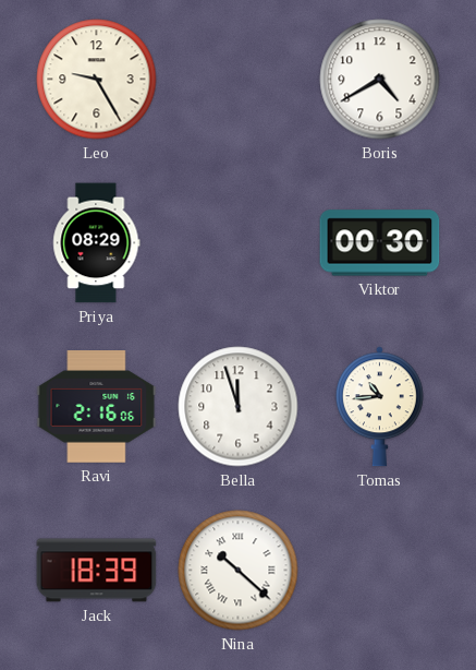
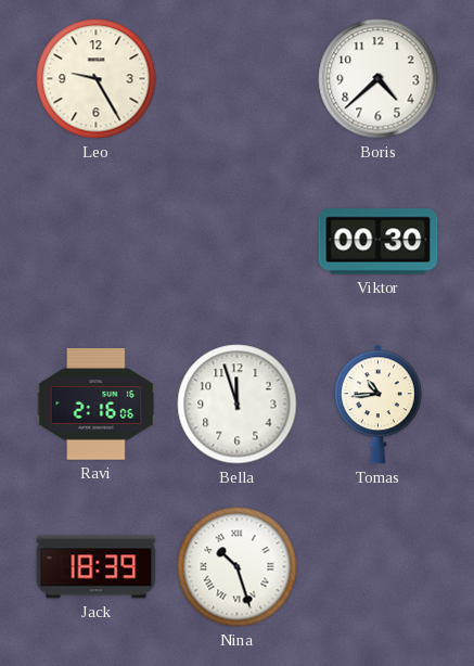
Boris: 4:40 -> 4:38 (379, 79)
Priya: 08:29 -> none (97, 243)
Nina: 10:22 -> 10:27 (238, 567)
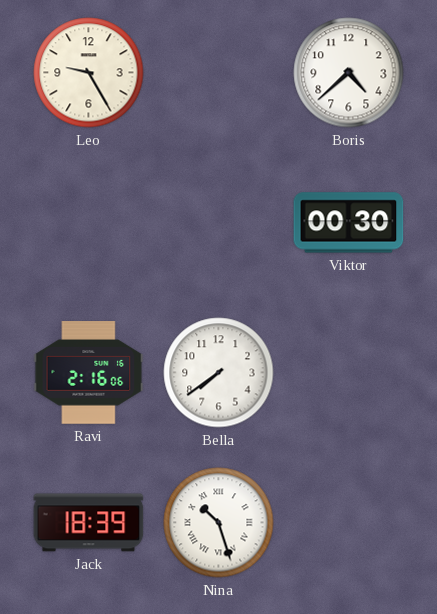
Bella: 11:57 -> 7:39 (219, 373)
Tomas: 10:44 -> none (377, 405)
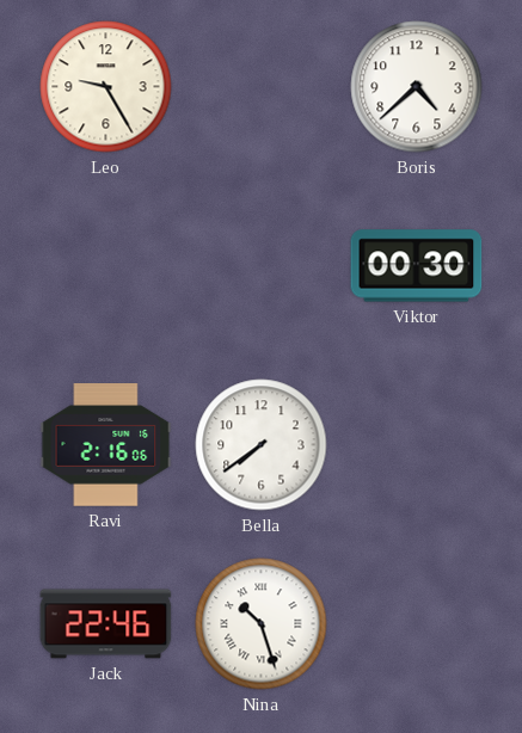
Jack: 18:39 -> 22:46 (106, 624)
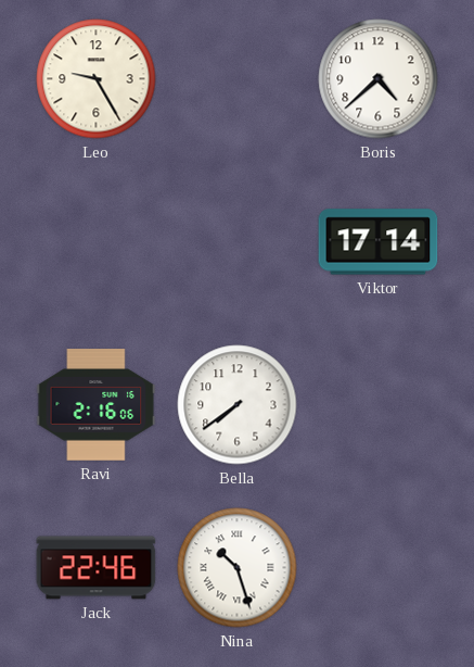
Viktor: 00:30 -> 17:14 (379, 242)
